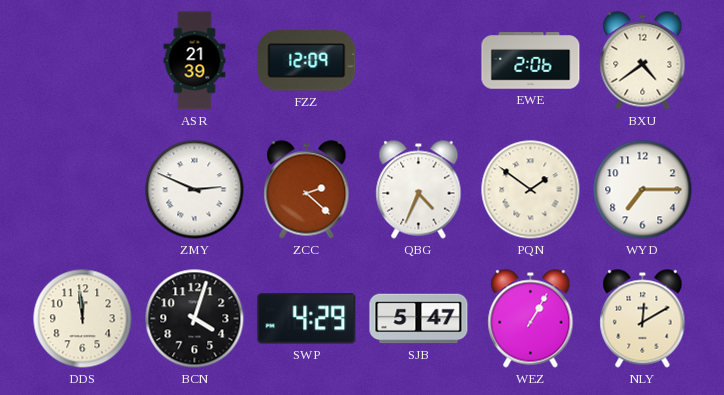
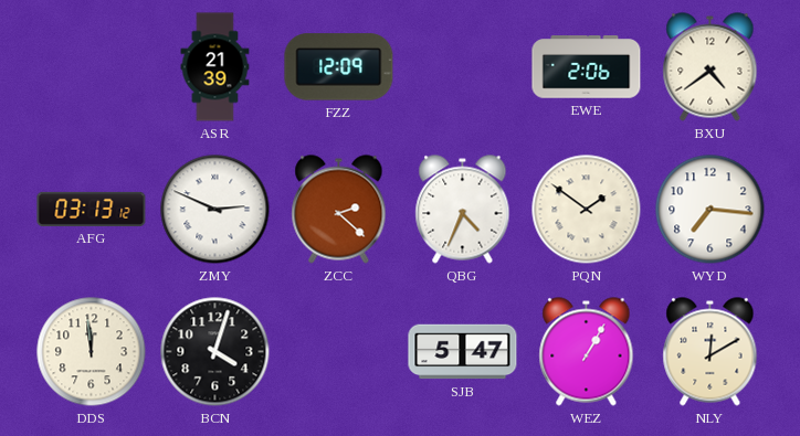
AFG: none -> 03:13 (92, 209)
WYD: 7:15 -> 7:16 (710, 210)
SWP: 4:29 -> none (307, 319)
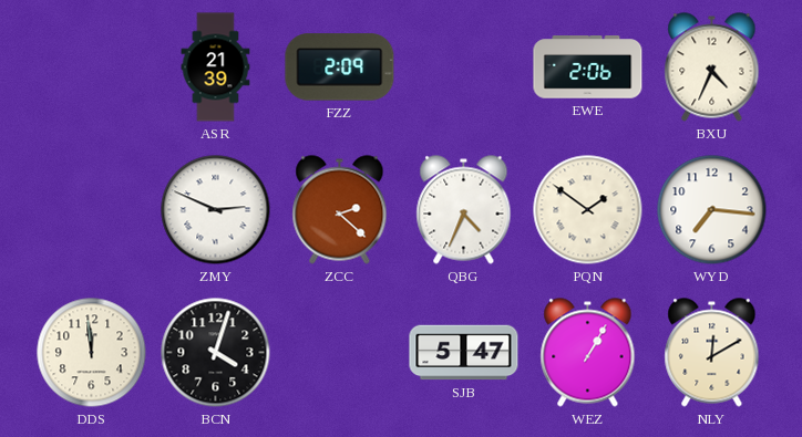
FZZ: 12:09 -> 2:09 (340, 67)
BXU: 4:39 -> 4:34 (712, 67)
AFG: 03:13 -> none (92, 209)
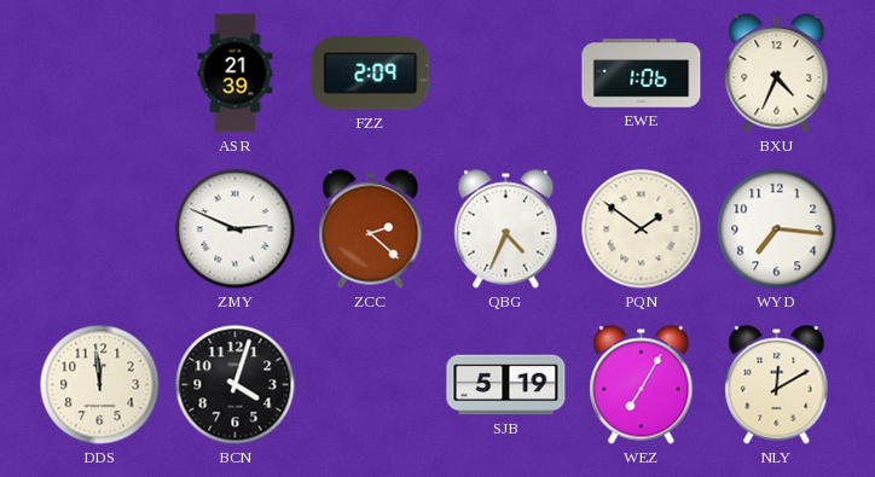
EWE: 2:06 -> 1:06 (642, 74)
SJB: 5:47 -> 5:19 (506, 385)
WEZ: 1:05 -> 7:05 (642, 385)
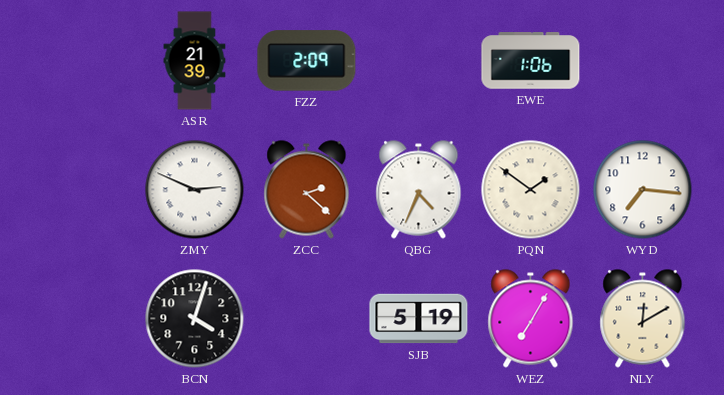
BXU: 4:34 -> none (777, 74)
DDS: 11:59 -> none (100, 385)
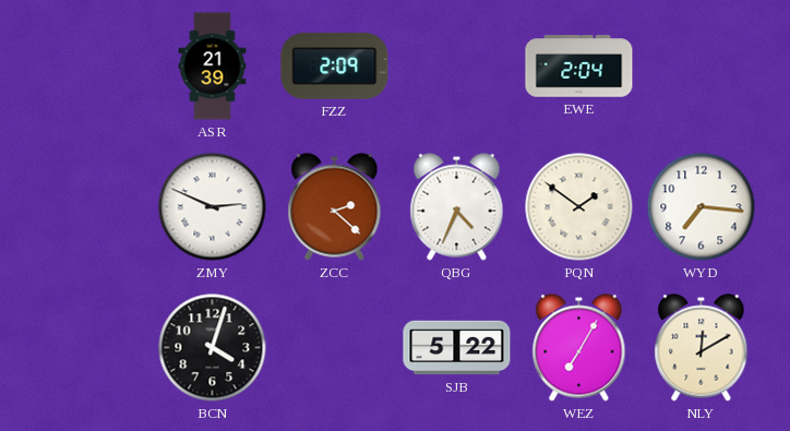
EWE: 1:06 -> 2:04 (579, 67)
SJB: 5:19 -> 5:22 (457, 348)
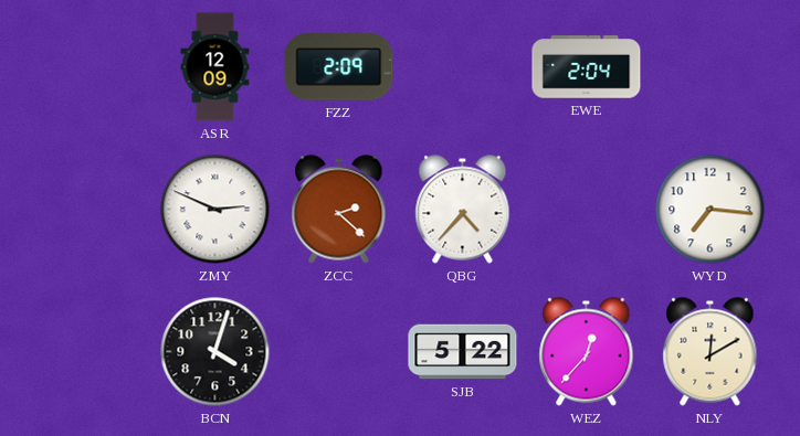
ASR: 21:39 -> 12:09 (215, 67)
QBG: 4:34 -> 4:37 (463, 210)
PQN: 1:51 -> none (579, 207)
WEZ: 7:05 -> 12:37 (587, 352)
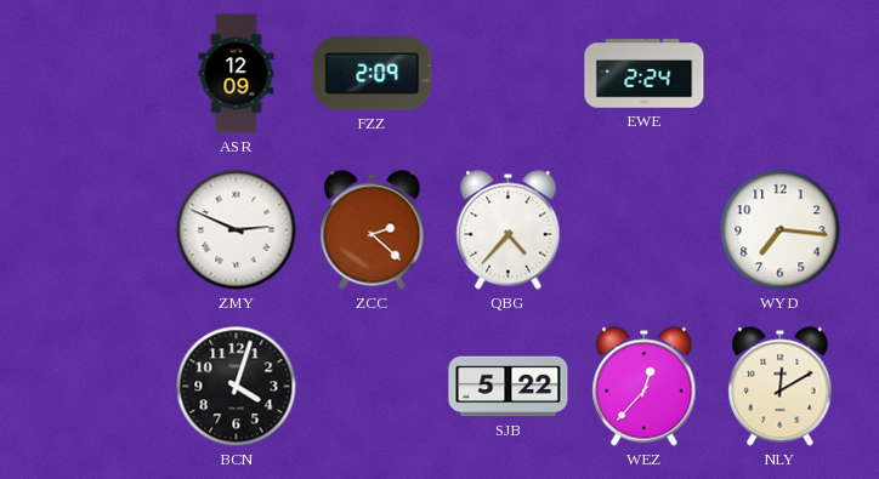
EWE: 2:04 -> 2:24 (645, 74)
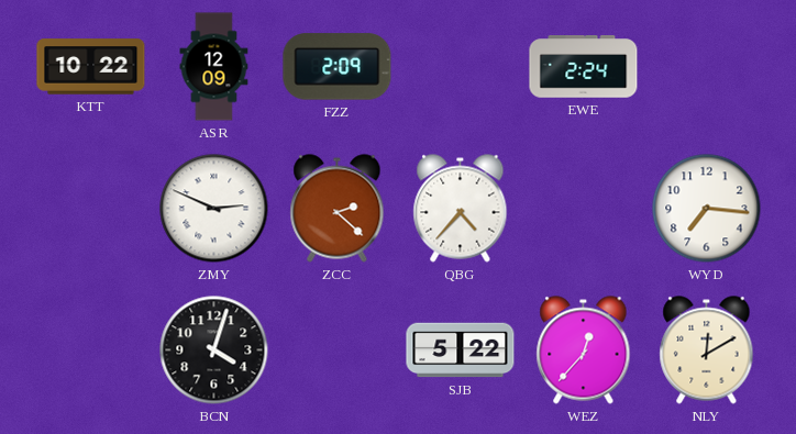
KTT: none -> 10:22 (91, 67)
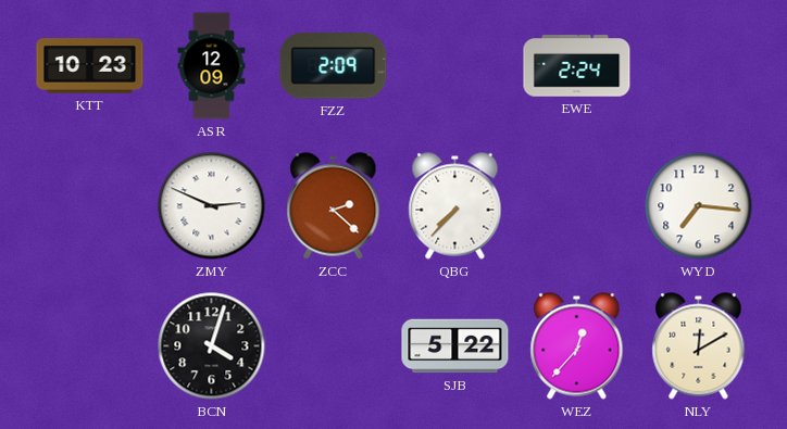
KTT: 10:22 -> 10:23 (90, 66)
QBG: 4:37 -> 7:37 (455, 206)
